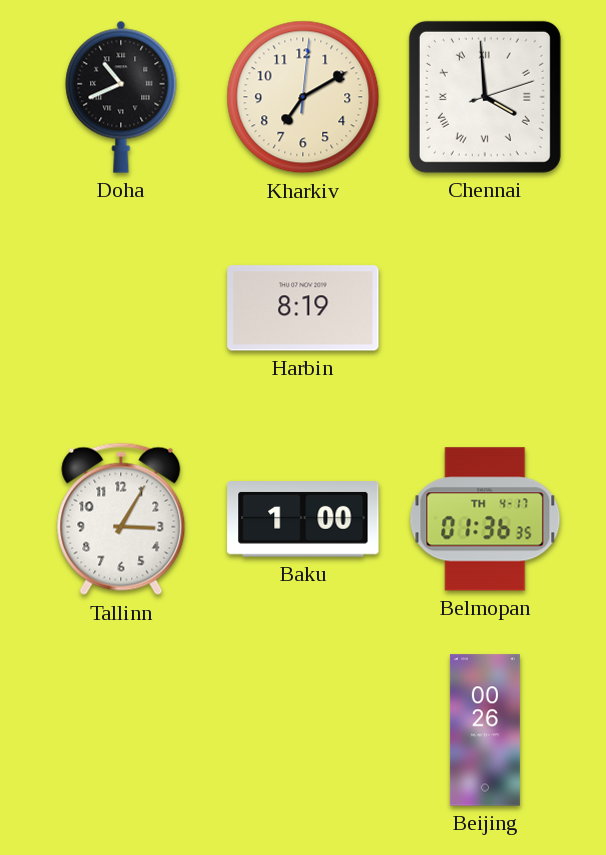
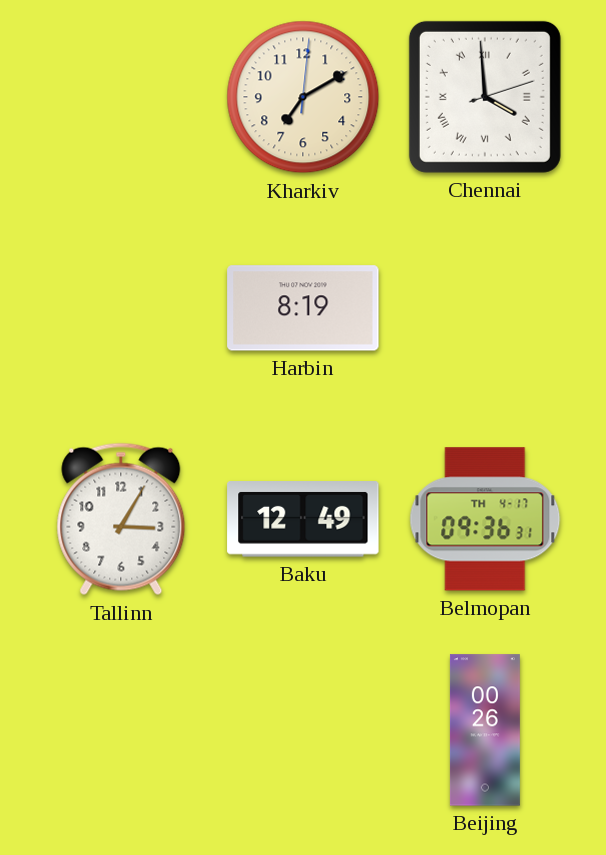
Doha: 10:41 -> none (121, 97)
Baku: 1:00 -> 12:49 (303, 519)
Belmopan: 01:36 -> 09:36 (485, 519)
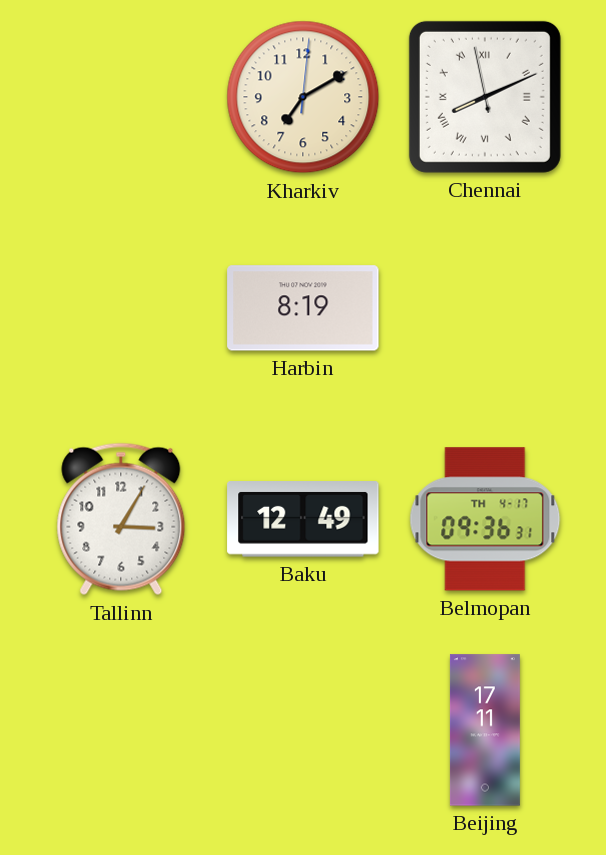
Chennai: 3:59 -> 8:10 (485, 97)
Beijing: 00:26 -> 17:11 (485, 730)
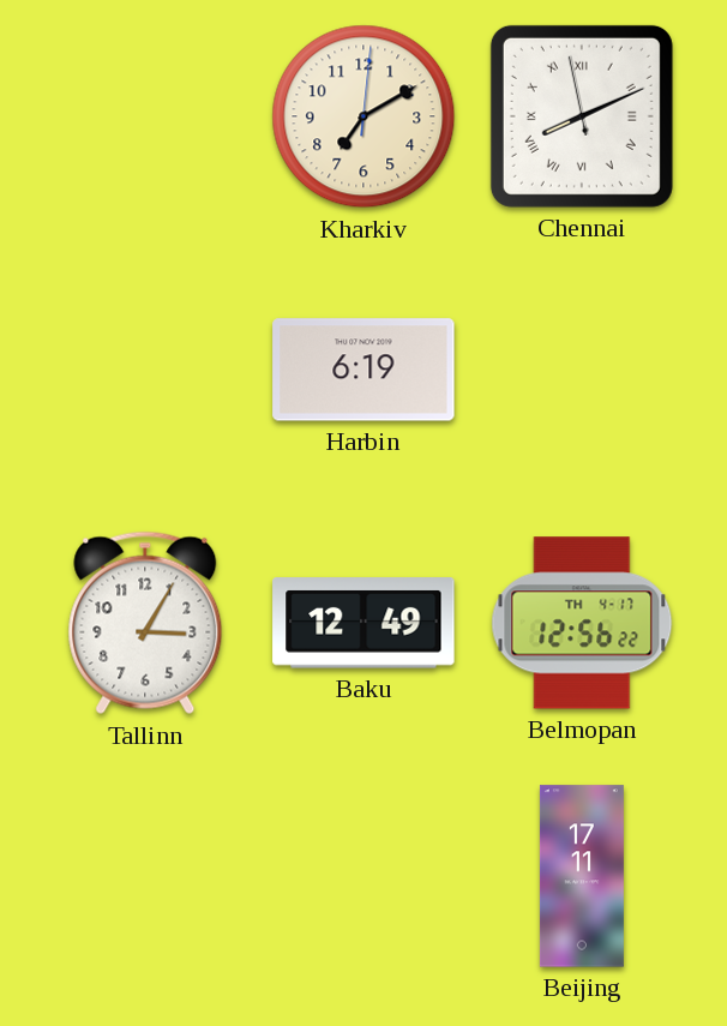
Harbin: 8:19 -> 6:19 (363, 370)
Belmopan: 09:36 -> 12:56 (582, 623)
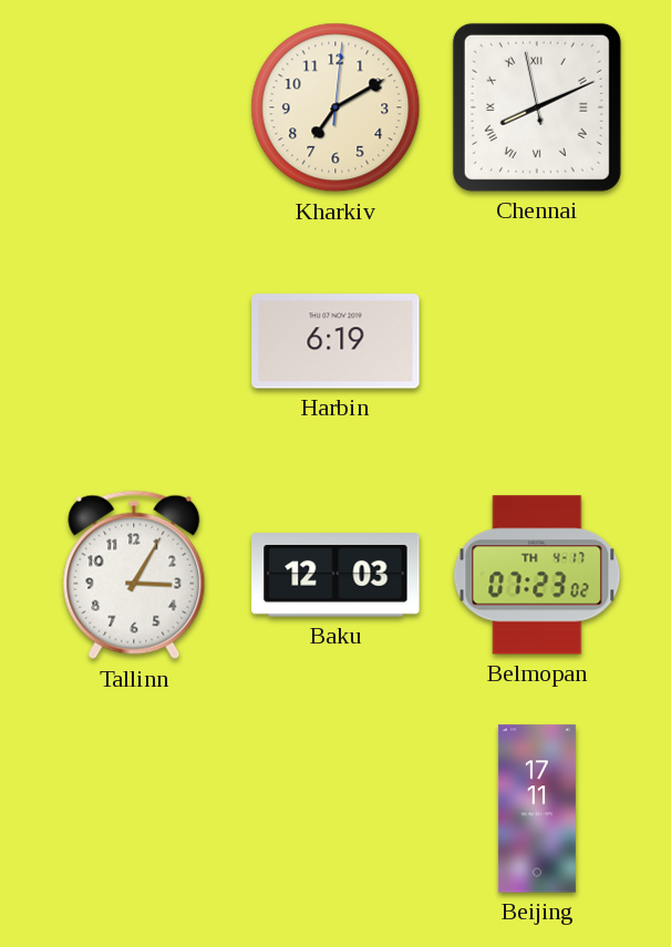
Baku: 12:49 -> 12:03 (335, 575)
Belmopan: 12:56 -> 07:23 (537, 575)
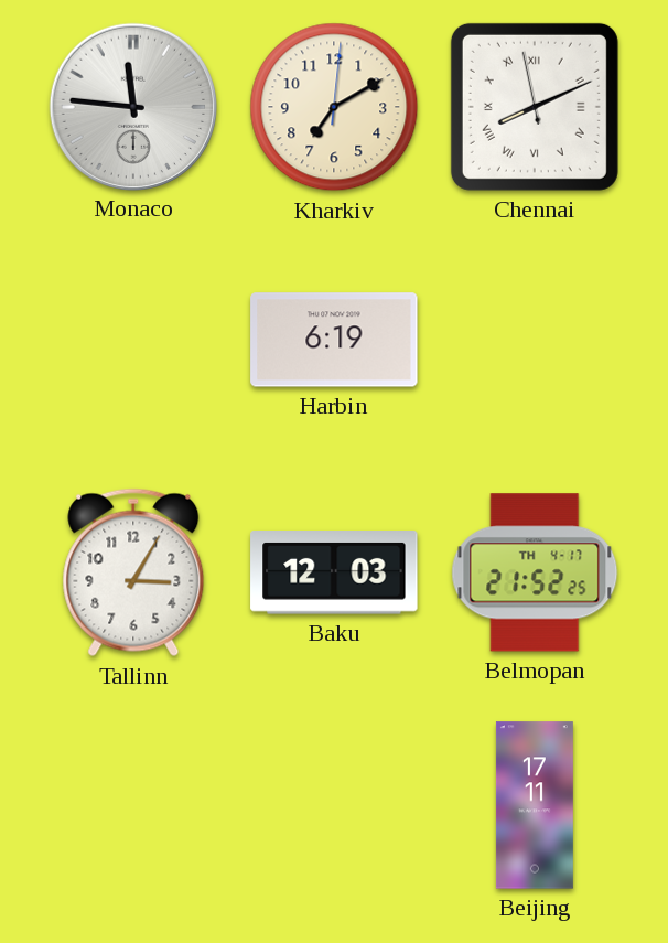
Monaco: none -> 11:46 (132, 106)
Belmopan: 07:23 -> 21:52 (535, 572)
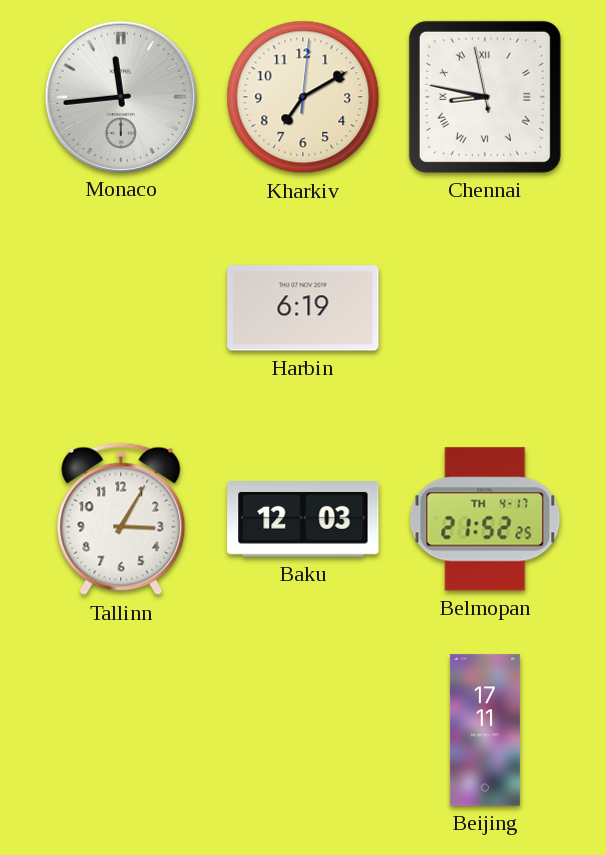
Monaco: 11:46 -> 11:44 (120, 96)
Chennai: 8:10 -> 8:46 (485, 97)
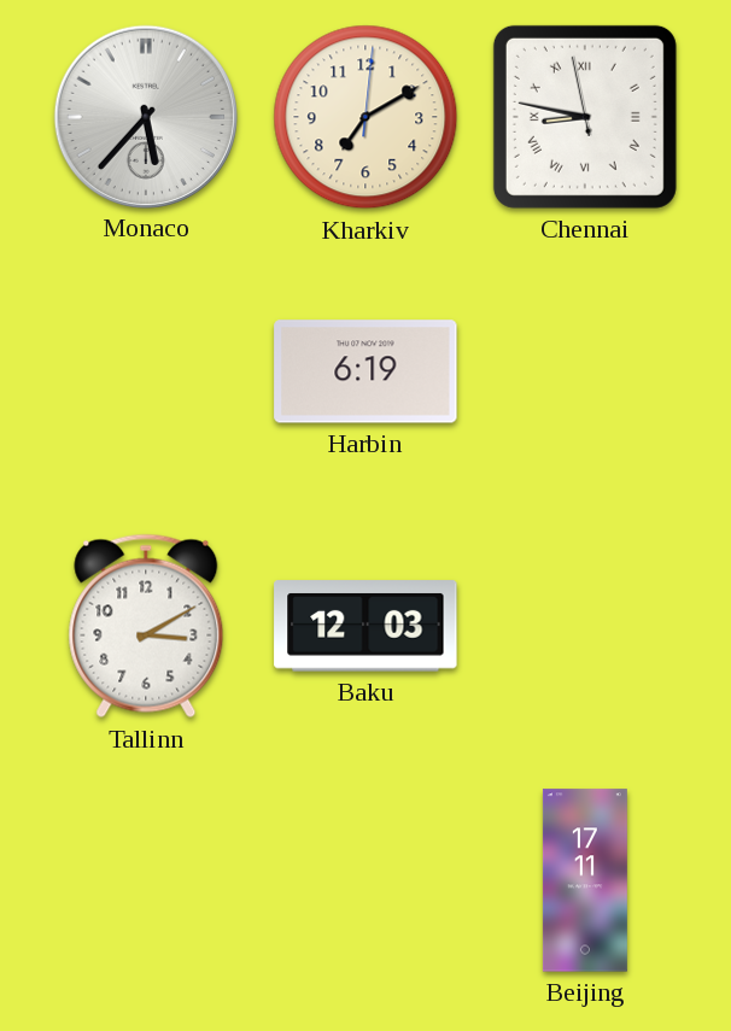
Monaco: 11:44 -> 5:37 (145, 116)
Tallinn: 3:05 -> 3:10 (146, 626)
Belmopan: 21:52 -> none (485, 519)
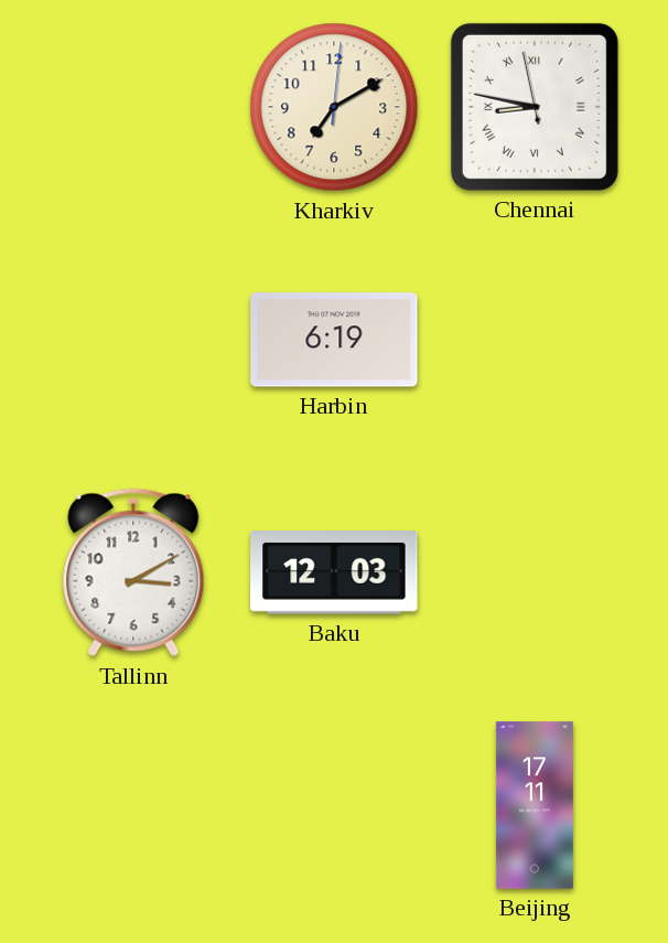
Monaco: 5:37 -> none (145, 116)
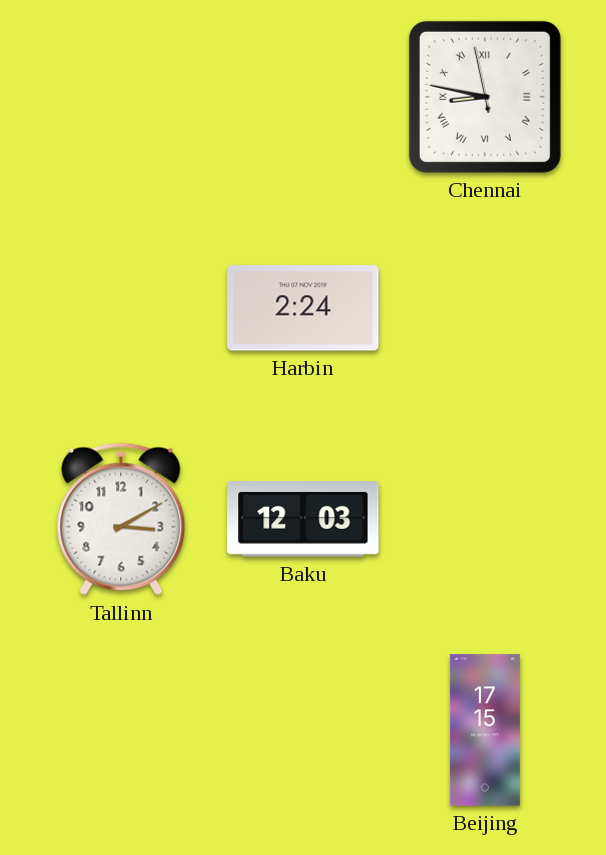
Kharkiv: 7:10 -> none (334, 107)
Harbin: 6:19 -> 2:24 (303, 308)
Beijing: 17:11 -> 17:15 (485, 730)
